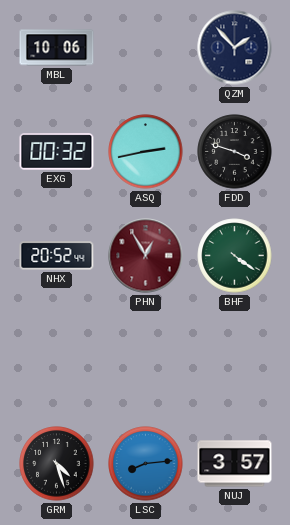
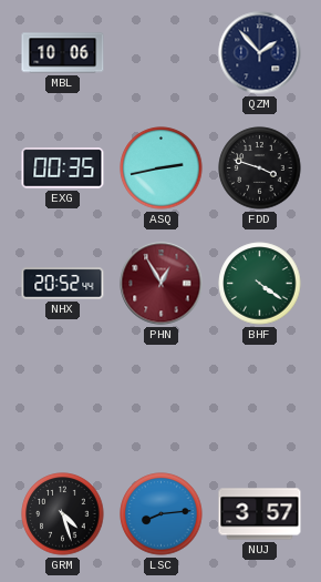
EXG: 00:32 -> 00:35 (63, 169)
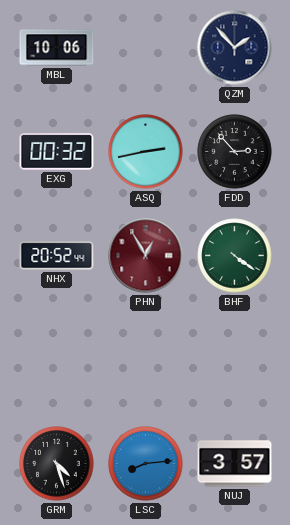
EXG: 00:35 -> 00:32 (57, 152)
FDD: 3:48 -> 2:53 (235, 152)
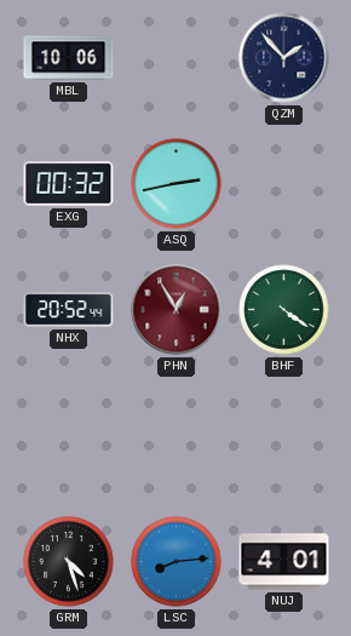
FDD: 2:53 -> none (235, 152)
NUJ: 3:57 -> 4:01 (284, 562)
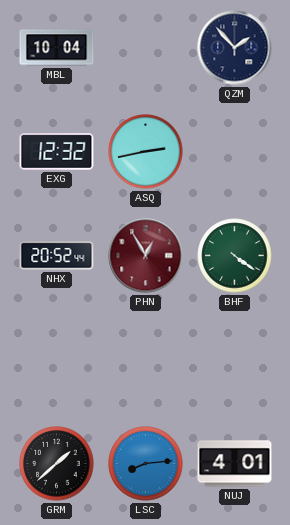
MBL: 10:06 -> 10:04 (57, 48)
EXG: 00:32 -> 12:32 (57, 152)
GRM: 4:27 -> 1:38 (57, 464)
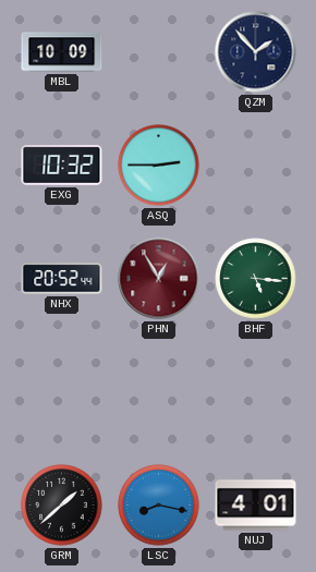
MBL: 10:04 -> 10:09 (62, 52)
EXG: 12:32 -> 10:32 (62, 166)
ASQ: 2:43 -> 2:45 (159, 166)
BHF: 4:21 -> 5:16 (256, 279)
LSC: 8:14 -> 8:17 (159, 506)
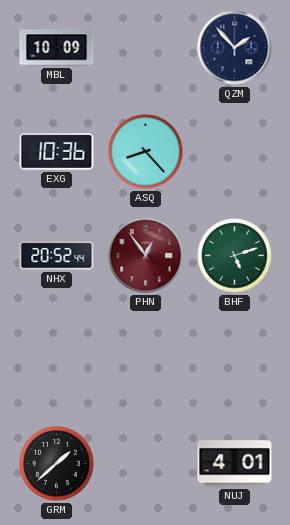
EXG: 10:32 -> 10:36 (57, 152)
ASQ: 2:45 -> 8:23 (146, 152)
PHN: 12:55 -> 12:54 (146, 256)
BHF: 5:16 -> 5:12 (235, 256)
LSC: 8:17 -> none (159, 506)
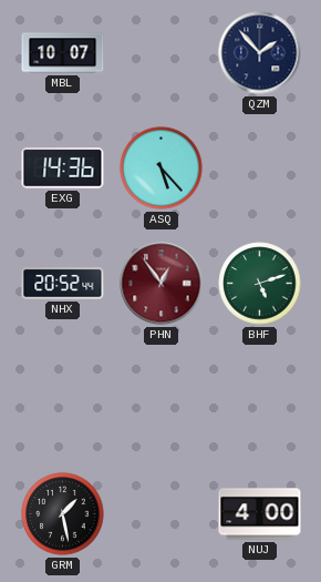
MBL: 10:09 -> 10:07 (63, 53)
EXG: 10:36 -> 14:36 (63, 169)
ASQ: 8:23 -> 5:23 (162, 169)
GRM: 1:38 -> 1:28 (63, 514)
NUJ: 4:01 -> 4:00 (260, 514)
